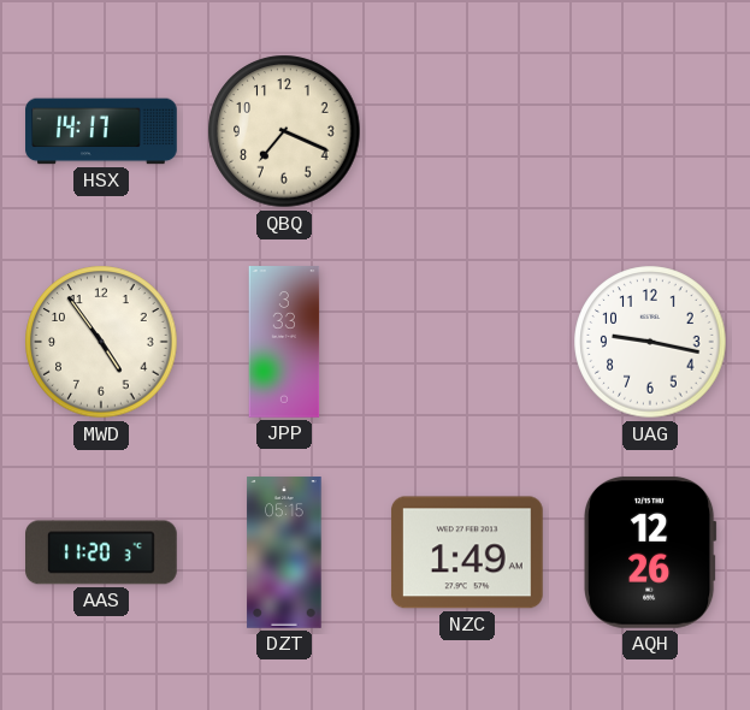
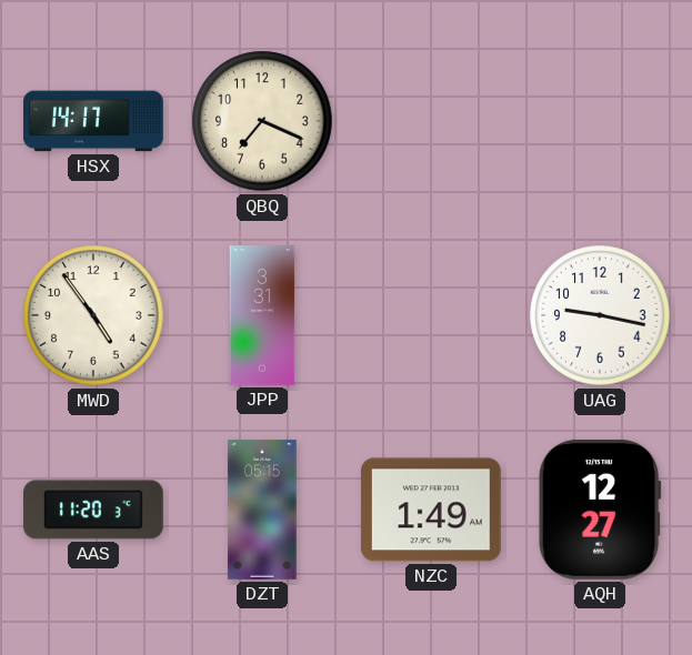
JPP: 3:33 -> 3:31 (262, 315)
AQH: 12:26 -> 12:27 (601, 510)
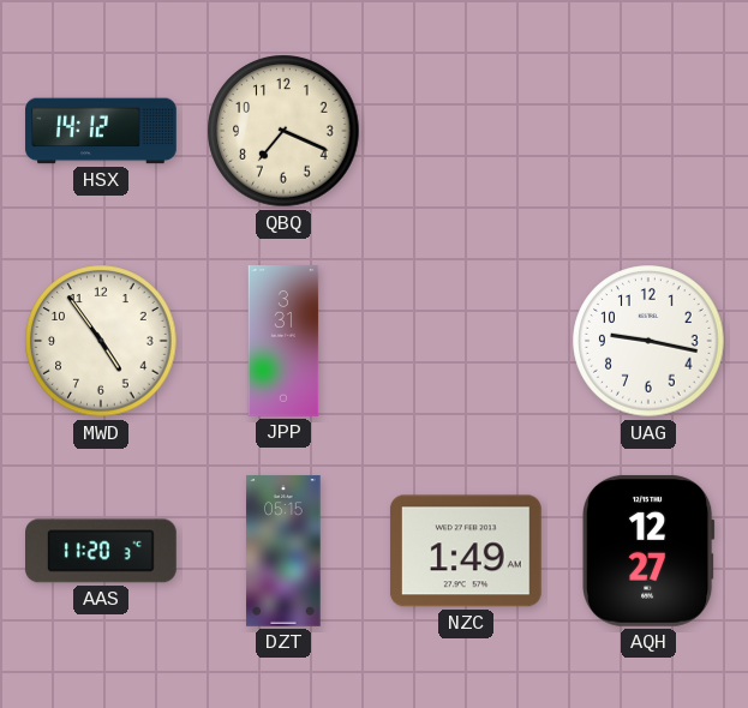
HSX: 14:17 -> 14:12 (101, 131)
